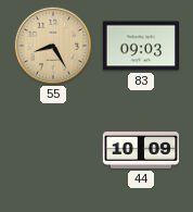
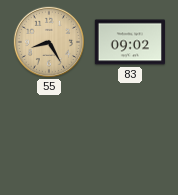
83: 09:03 -> 09:02 (130, 42)
44: 10:09 -> none (141, 150)
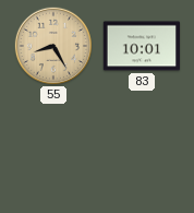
83: 09:02 -> 10:01 (142, 46)
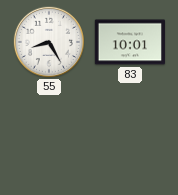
55 dial: champagne -> white (48, 41)
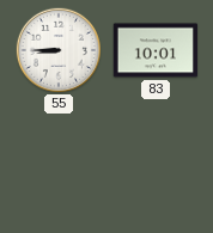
55: 8:25 -> 8:45 (57, 49)
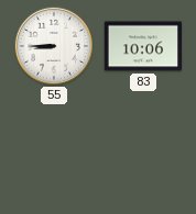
83: 10:01 -> 10:06 (143, 46)
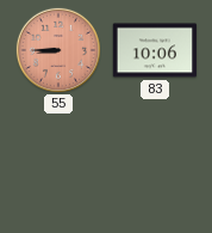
55 dial: white -> salmon (57, 49)
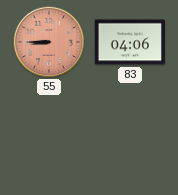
83: 10:06 -> 04:06 (130, 42)
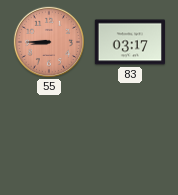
83: 04:06 -> 03:17 (130, 42)
